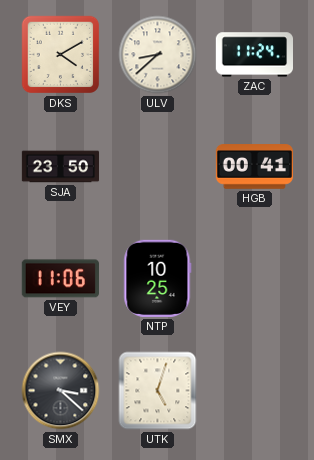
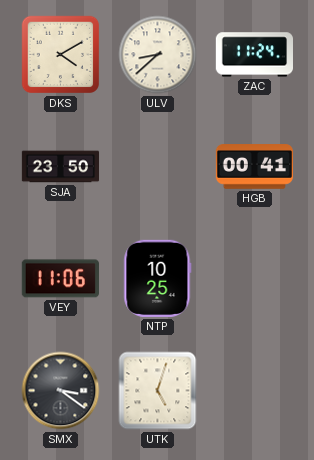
SMX: 3:22 -> 3:21 (61, 391)
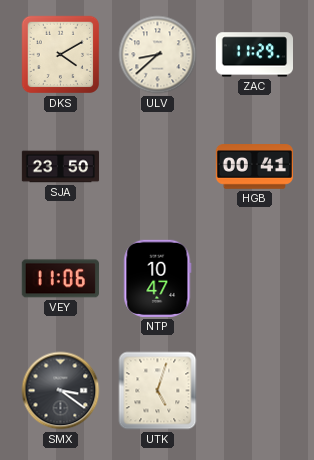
ZAC: 11:24 -> 11:29 (254, 55)
NTP: 10:25 -> 10:47 (158, 278)
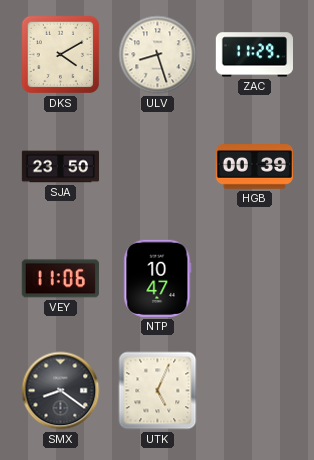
ULV: 8:38 -> 8:27 (158, 55)
HGB: 00:41 -> 00:39 (254, 167)
SMX: 3:21 -> 8:21 (61, 391)
UTK: 5:03 -> 5:04 (158, 391)
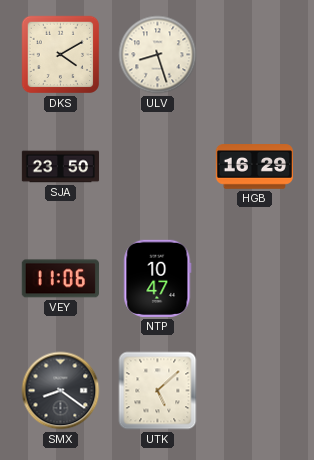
ZAC: 11:29 -> none (254, 55)
HGB: 00:39 -> 16:29 (254, 167)
UTK: 5:04 -> 5:08 (158, 391)
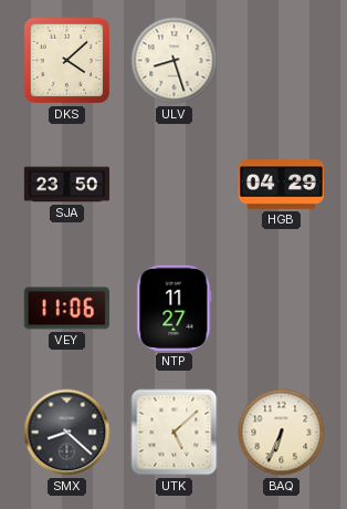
DKS: 4:10 -> 4:08 (67, 61)
HGB: 16:29 -> 04:29 (281, 185)
NTP: 10:47 -> 11:27 (175, 308)
SMX: 8:21 -> 8:22 (67, 433)
BAQ: none -> 6:34 (282, 433)
